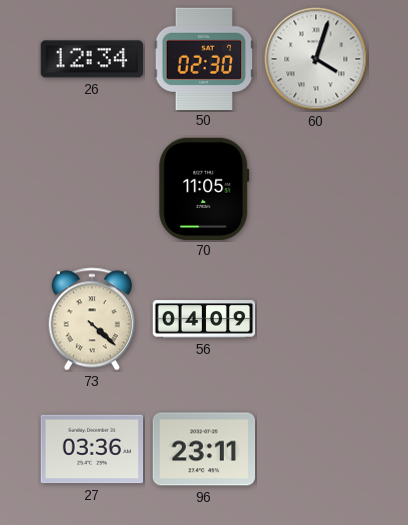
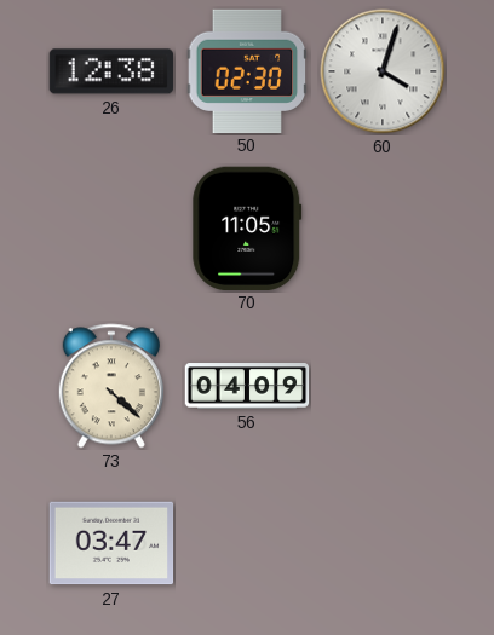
26: 12:34 -> 12:38 (110, 71)
27: 03:36 -> 03:47 (111, 543)
96: 23:11 -> none (204, 449)
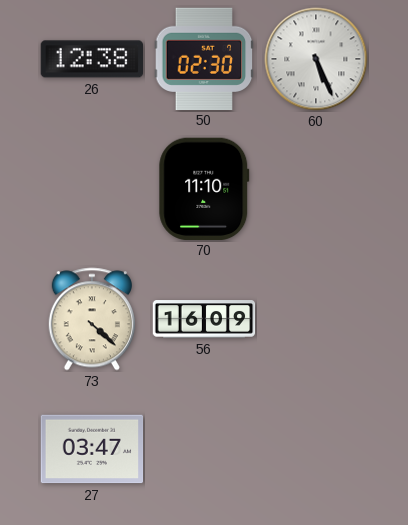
60: 4:03 -> 5:26 (316, 59)
70: 11:05 -> 11:10 (204, 188)
56: 04:09 -> 16:09 (204, 319)
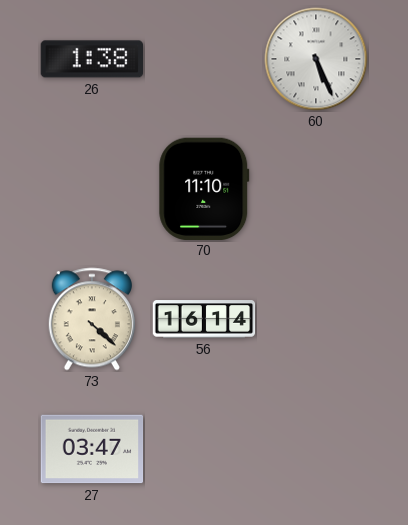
26: 12:38 -> 1:38 (91, 59)
50: 02:30 -> none (204, 58)
56: 16:09 -> 16:14 (204, 319)
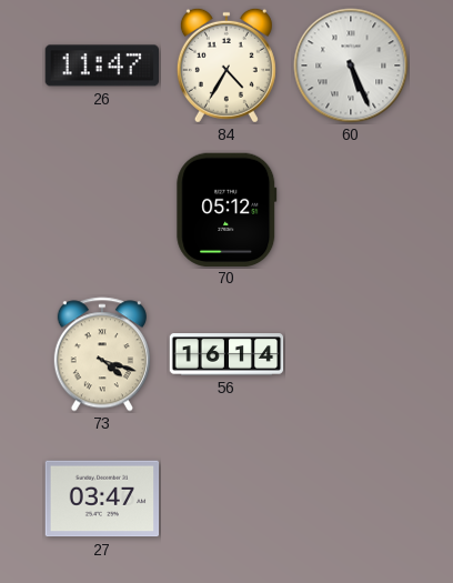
26: 1:38 -> 11:47 (101, 66)
84: none -> 4:35 (226, 66)
70: 11:10 -> 05:12 (226, 209)
73: 4:22 -> 4:18 (102, 354)
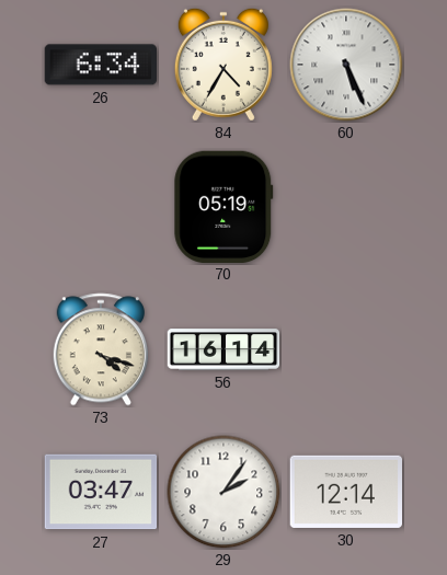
26: 11:47 -> 6:34 (100, 65)
70: 05:12 -> 05:19 (224, 206)
29: none -> 2:06 (224, 492)
30: none -> 12:14 (346, 492)
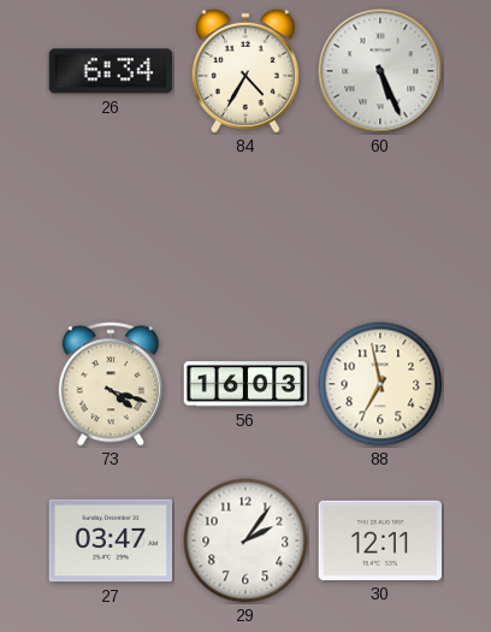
70: 05:19 -> none (224, 206)
56: 16:14 -> 16:03 (245, 384)
88: none -> 6:58 (380, 384)
30: 12:14 -> 12:11 (380, 541)
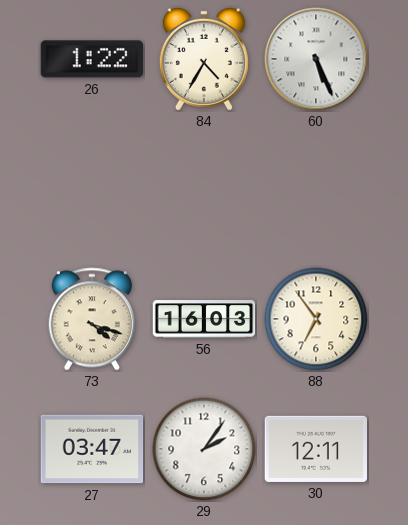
26: 6:34 -> 1:22 (91, 59)
88: 6:58 -> 6:54 (316, 319)
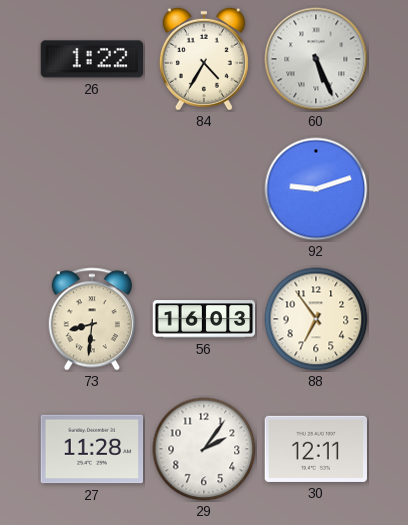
92: none -> 9:12 (316, 189)
73: 4:18 -> 8:31 (92, 319)
27: 03:47 -> 11:28 (92, 449)
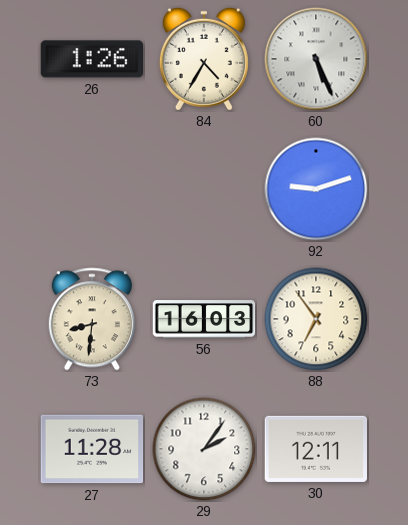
26: 1:22 -> 1:26 (91, 59)
